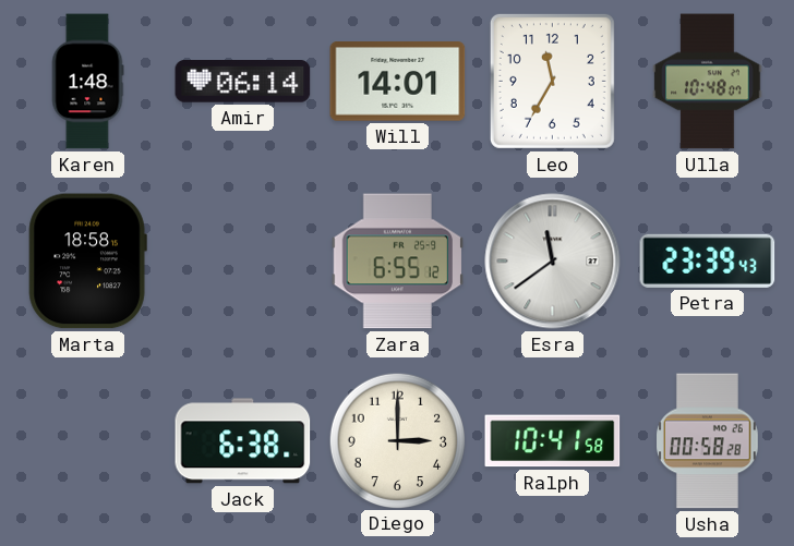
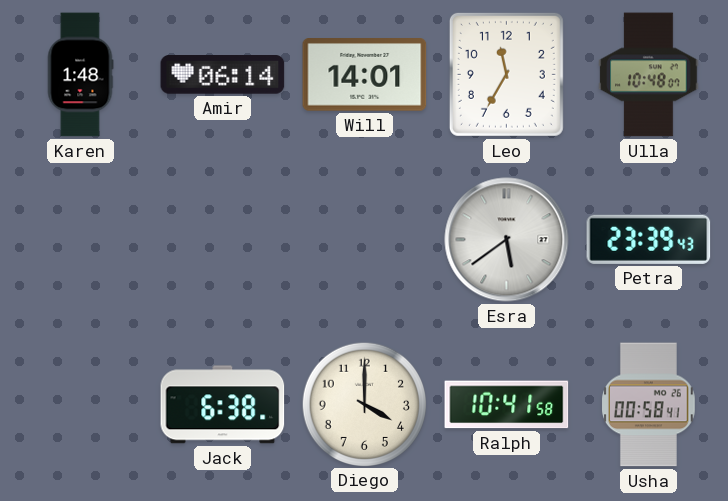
Marta: 18:58 -> none (87, 262)
Zara: 6:55 -> none (398, 262)
Esra: 11:39 -> 5:39 (507, 240)
Diego: 3:00 -> 4:00 (364, 404)
Usha: 00:58:28 -> 00:58:41 (649, 405)
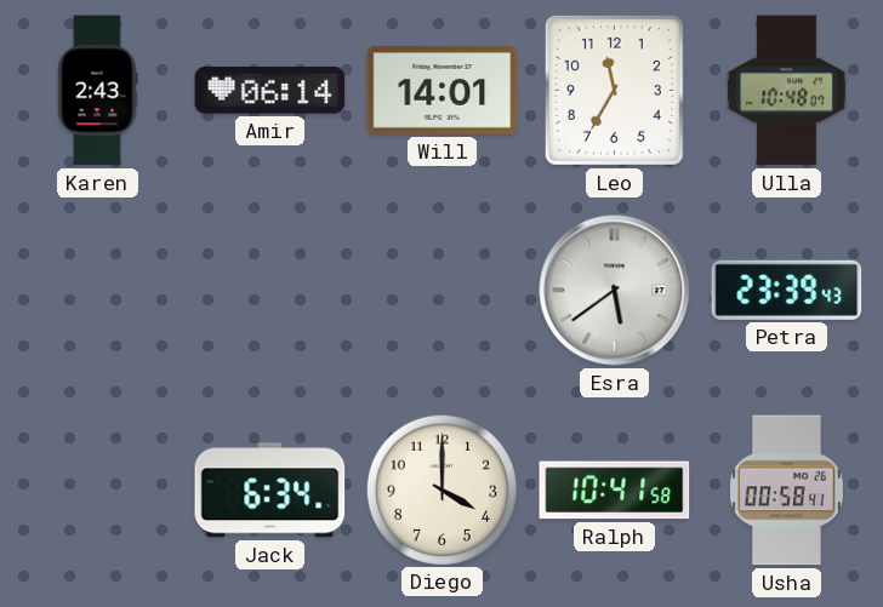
Karen: 1:48 -> 2:43 (97, 91)
Jack: 6:38 -> 6:34 (270, 491)
